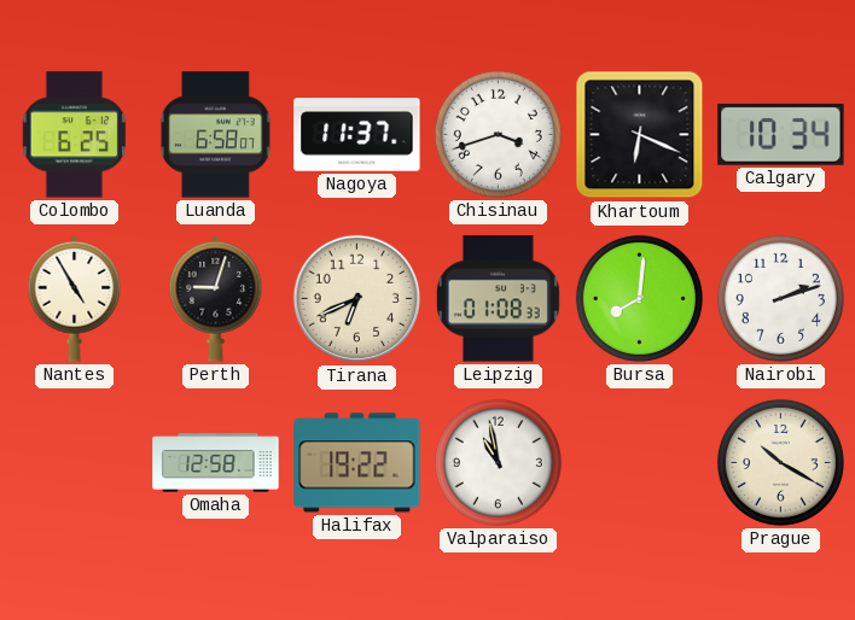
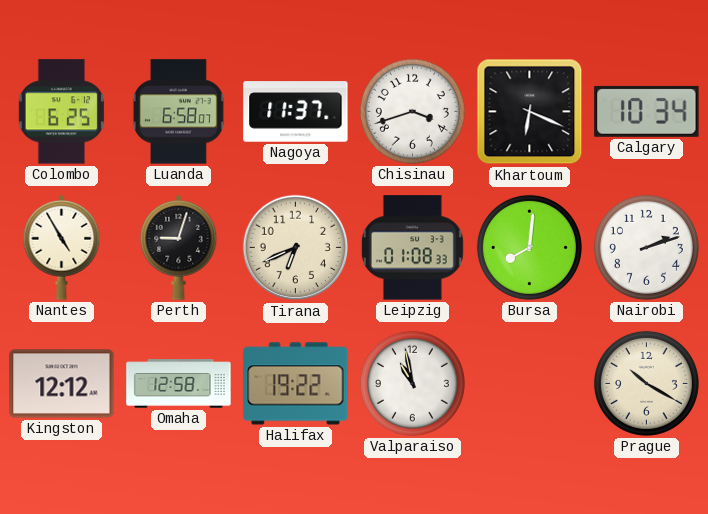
Kingston: none -> 12:12 (62, 384)
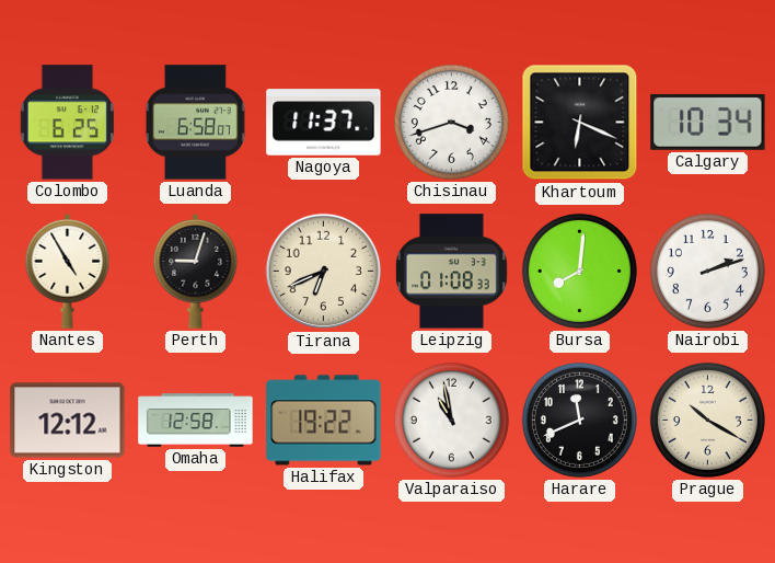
Harare: none -> 11:41 (579, 420)
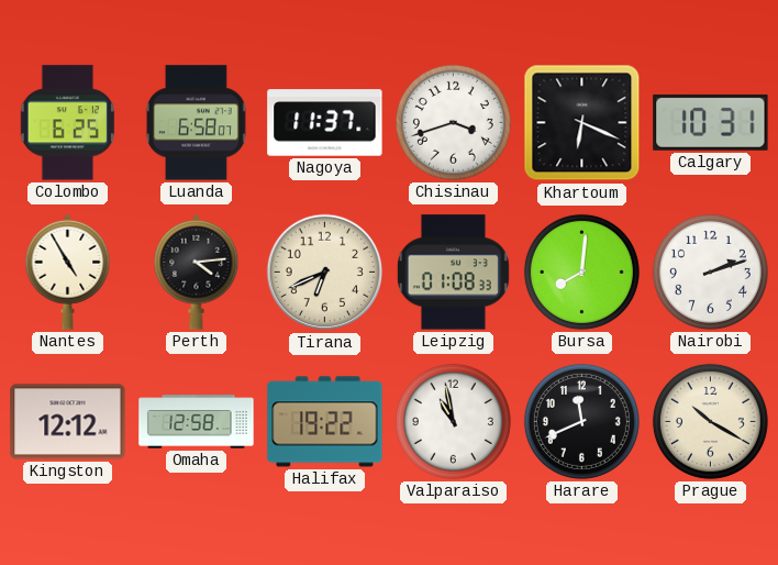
Calgary: 10:34 -> 10:31 (711, 122)
Perth: 9:03 -> 4:14 (197, 272)
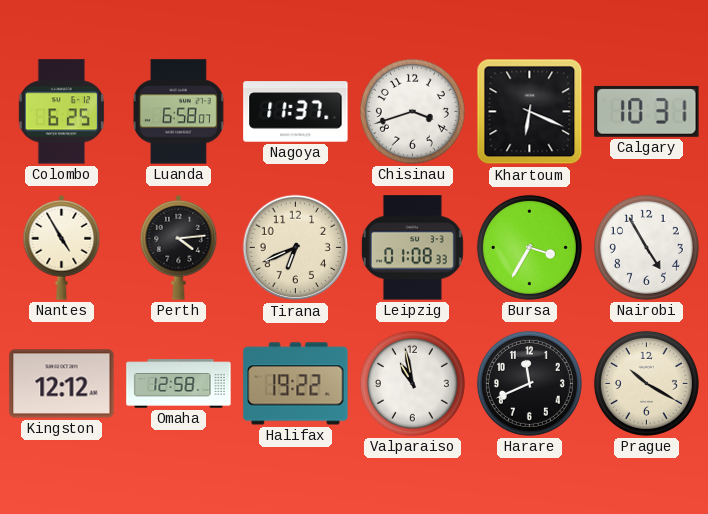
Bursa: 8:01 -> 3:35 (529, 247)
Nairobi: 2:12 -> 4:55 (646, 247)
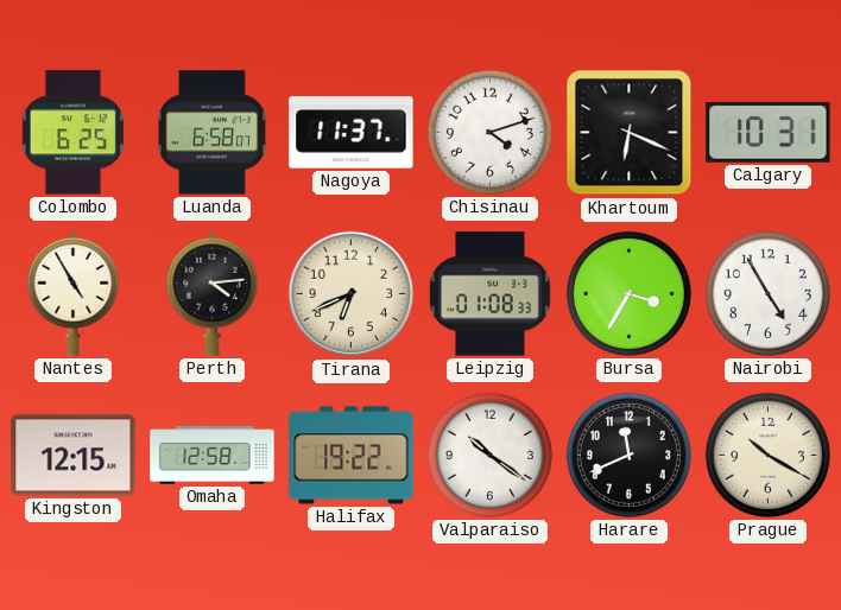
Chisinau: 3:42 -> 4:12 (489, 132)
Kingston: 12:12 -> 12:15 (74, 456)
Valparaiso: 10:58 -> 10:21 (489, 455)
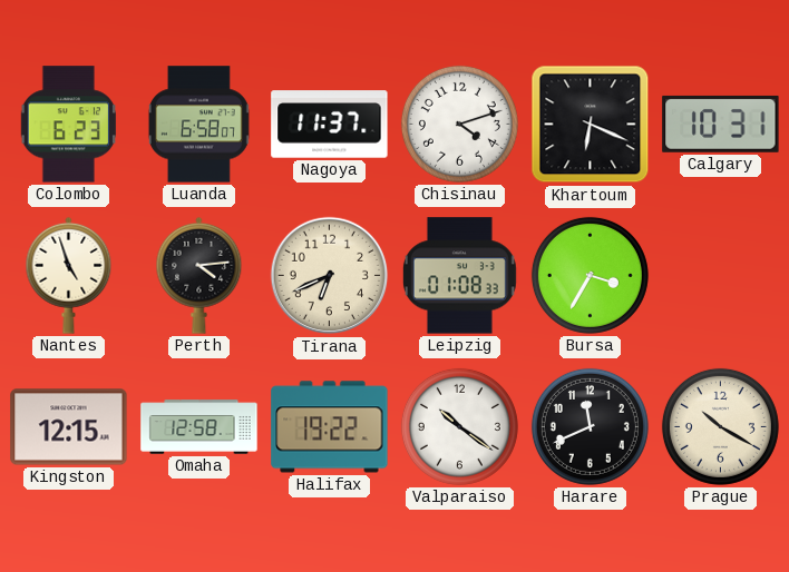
Colombo: 6:25 -> 6:23 (68, 125)
Nantes: 4:55 -> 4:57 (69, 275)
Nairobi: 4:55 -> none (767, 293)
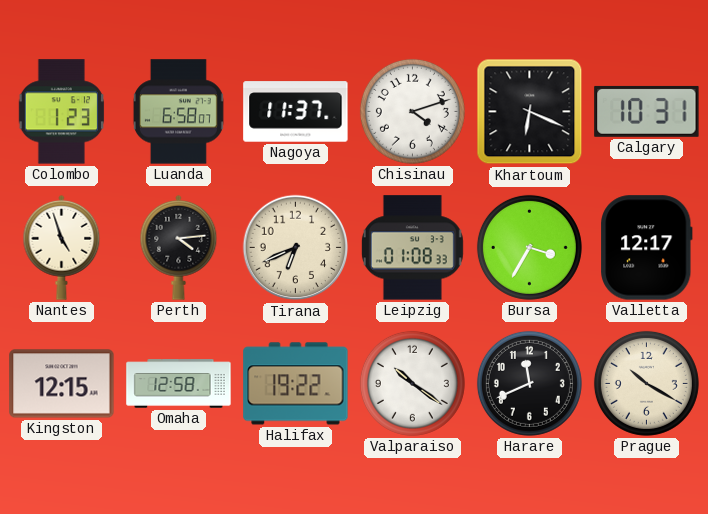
Colombo: 6:23 -> 1:23 (61, 112)
Valletta: none -> 12:17 (647, 248)
